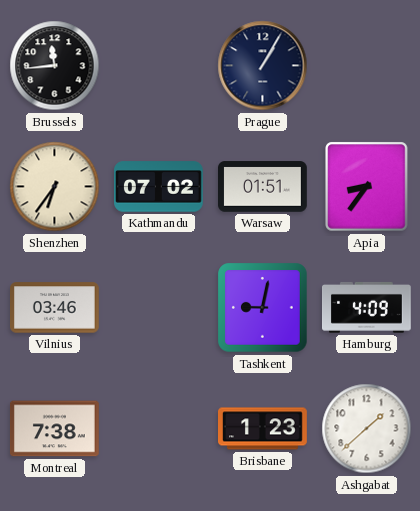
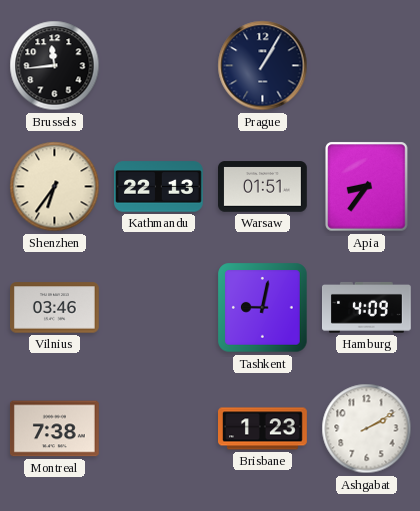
Kathmandu: 07:02 -> 22:13 (159, 187)
Ashgabat: 1:38 -> 2:10 (367, 429)
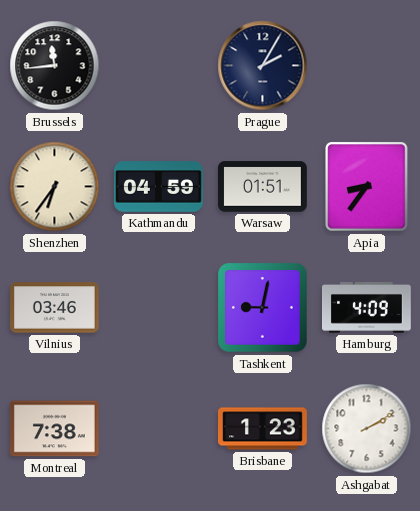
Prague: 1:05 -> 2:05 (263, 66)
Kathmandu: 22:13 -> 04:59 (159, 187)
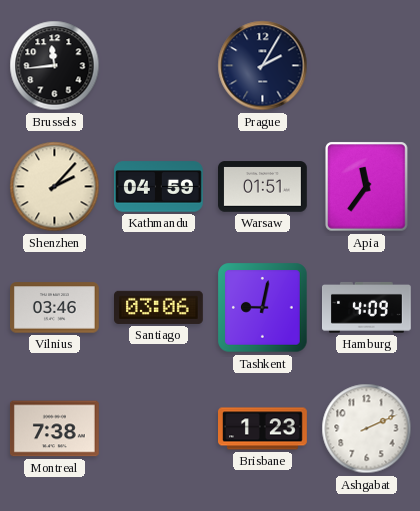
Shenzhen: 6:36 -> 2:07 (55, 187)
Apia: 8:36 -> 11:36 (367, 187)
Santiago: none -> 03:06 (159, 307)
Ashgabat: 2:10 -> 2:11 (367, 429)
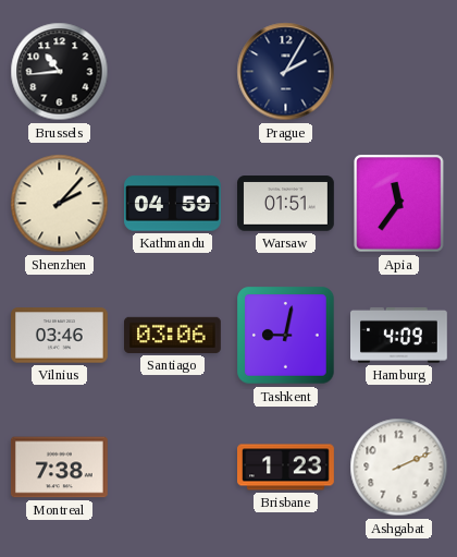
Brussels: 11:44 -> 10:44 (60, 72)
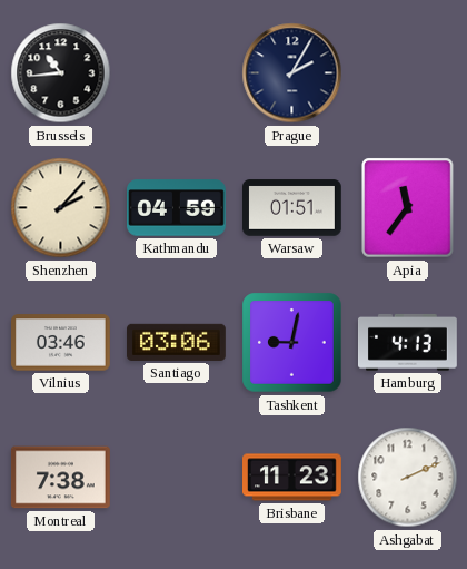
Hamburg: 4:09 -> 4:13 (408, 342)
Brisbane: 1:23 -> 11:23 (292, 478)
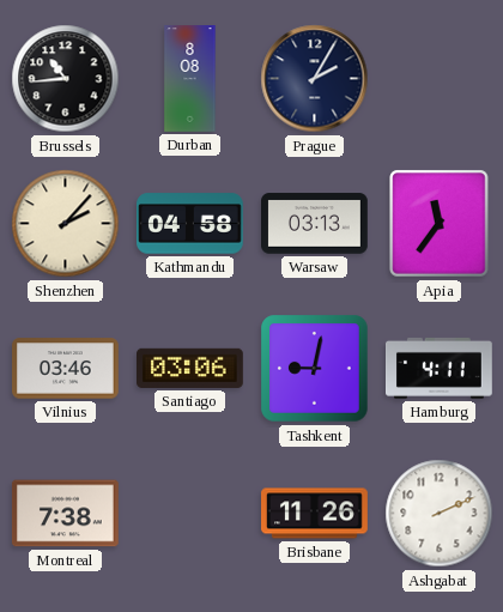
Durban: none -> 8:08 (190, 79)
Kathmandu: 04:59 -> 04:58 (190, 224)
Warsaw: 01:51 -> 03:13 (315, 224)
Hamburg: 4:13 -> 4:11 (440, 368)
Brisbane: 11:23 -> 11:26 (315, 514)
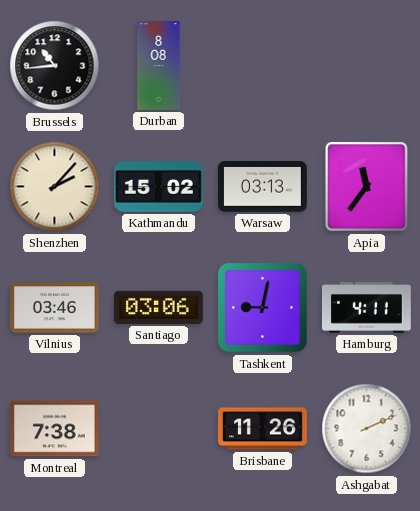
Prague: 2:05 -> none (315, 79)
Kathmandu: 04:58 -> 15:02 (159, 187)
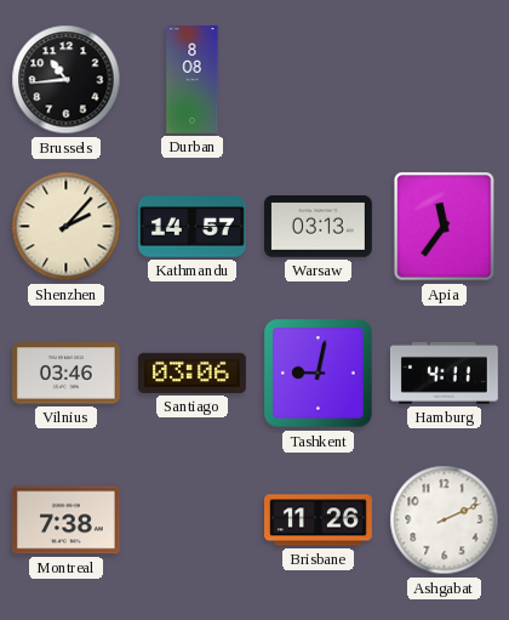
Kathmandu: 15:02 -> 14:57 (193, 227)
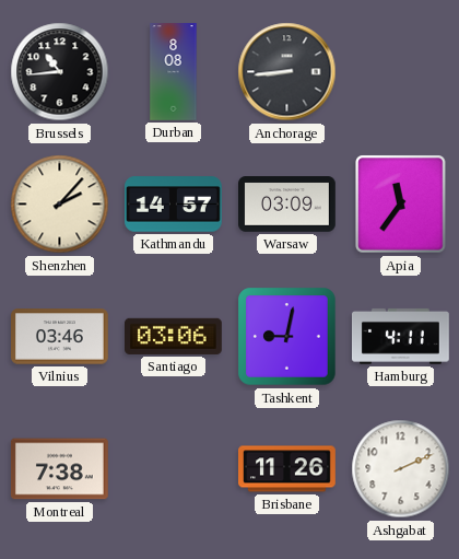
Anchorage: none -> 8:44 (287, 72)
Warsaw: 03:13 -> 03:09 (287, 205)
